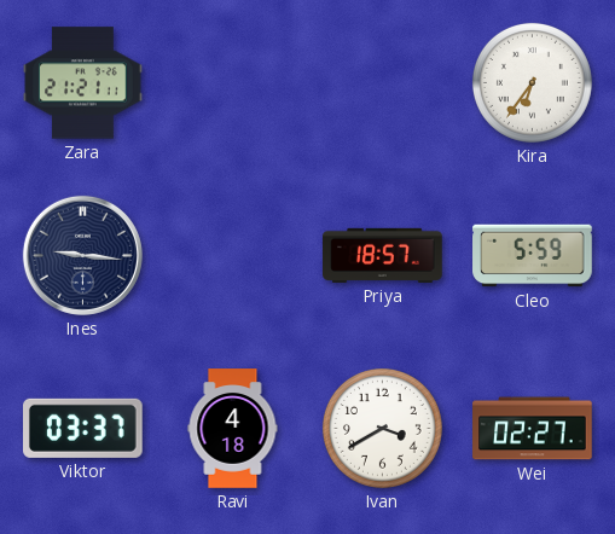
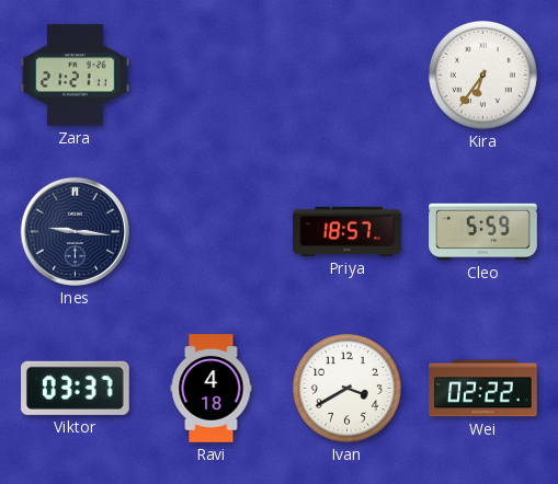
Wei: 02:27 -> 02:22 (483, 389)
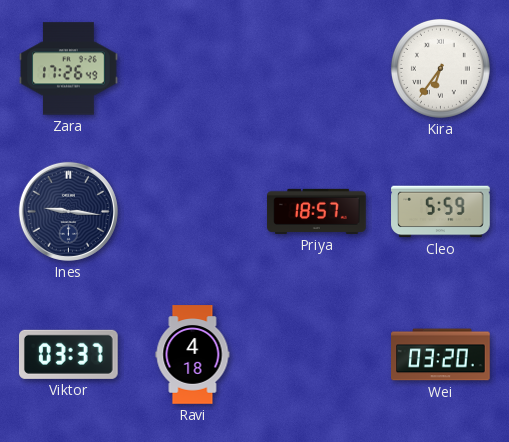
Zara: 21:21 -> 17:26 (69, 69)
Ivan: 3:40 -> none (346, 388)
Wei: 02:22 -> 03:20 (441, 355)
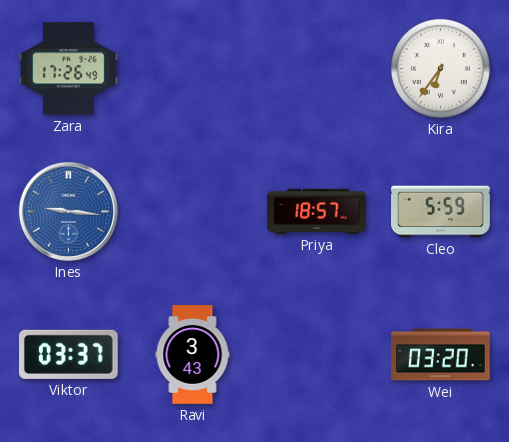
Ines dial: navy -> blue (68, 211)
Ravi: 4:18 -> 3:43 (193, 355)
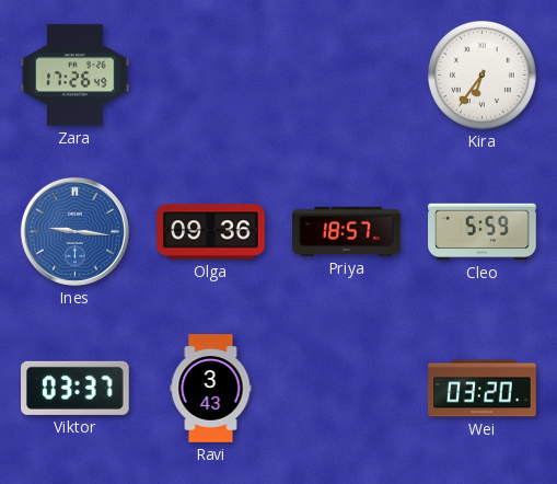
Olga: none -> 09:36 (211, 232)
